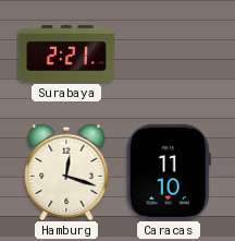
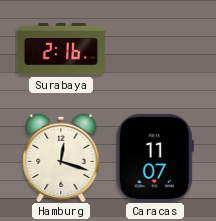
Surabaya: 2:21 -> 2:16 (61, 50)
Caracas: 11:10 -> 11:07 (155, 158)
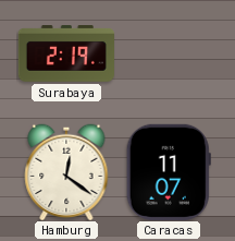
Surabaya: 2:16 -> 2:19 (66, 55)
Hamburg: 12:18 -> 12:21 (66, 172)
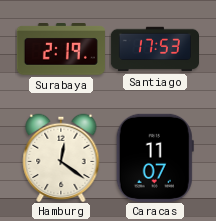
Santiago: none -> 17:53 (154, 49)
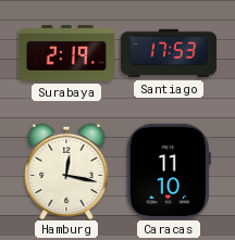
Hamburg: 12:21 -> 12:17 (66, 172)
Caracas: 11:07 -> 11:10 (169, 172)
